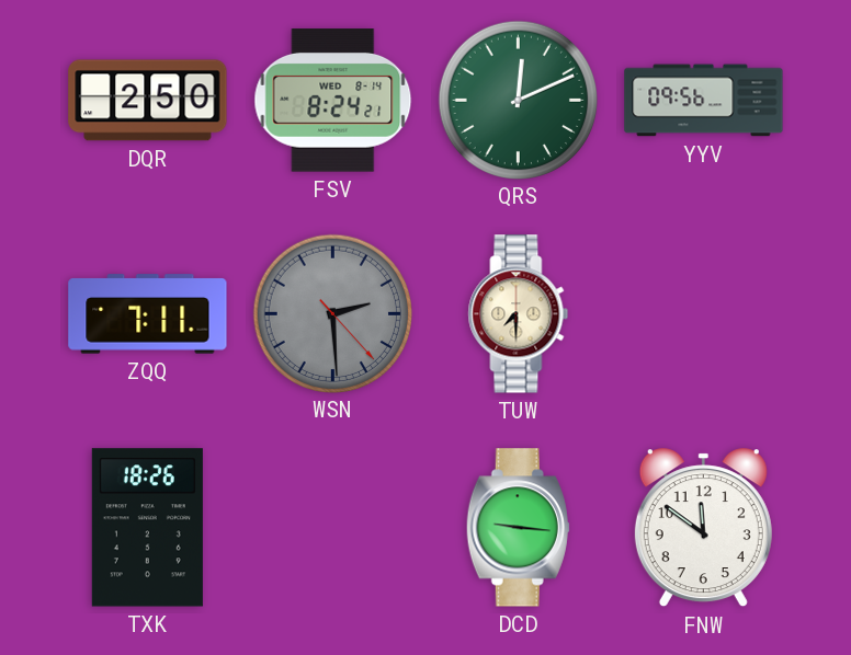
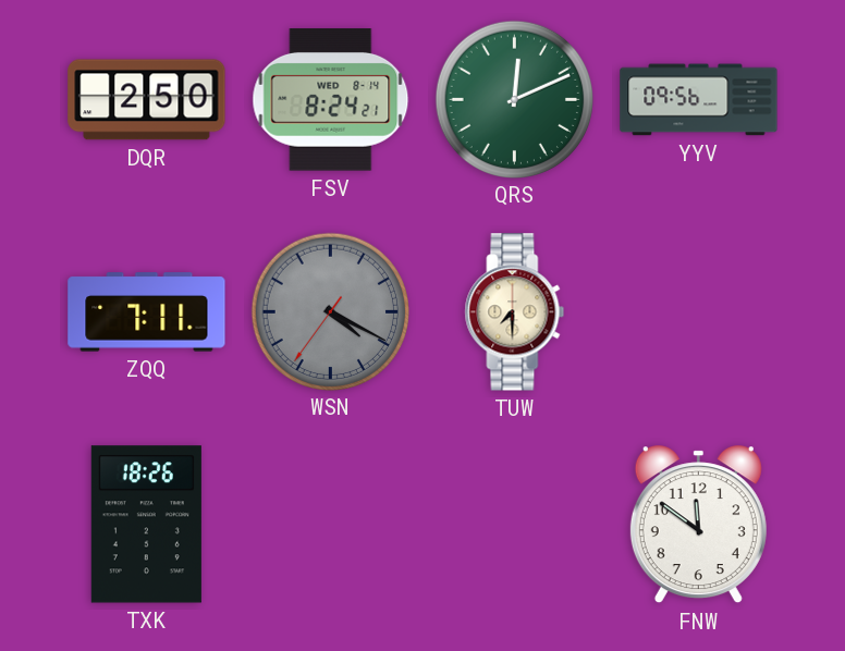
WSN: 2:29 -> 4:19 (330, 311)
DCD: 9:16 -> none (518, 528)
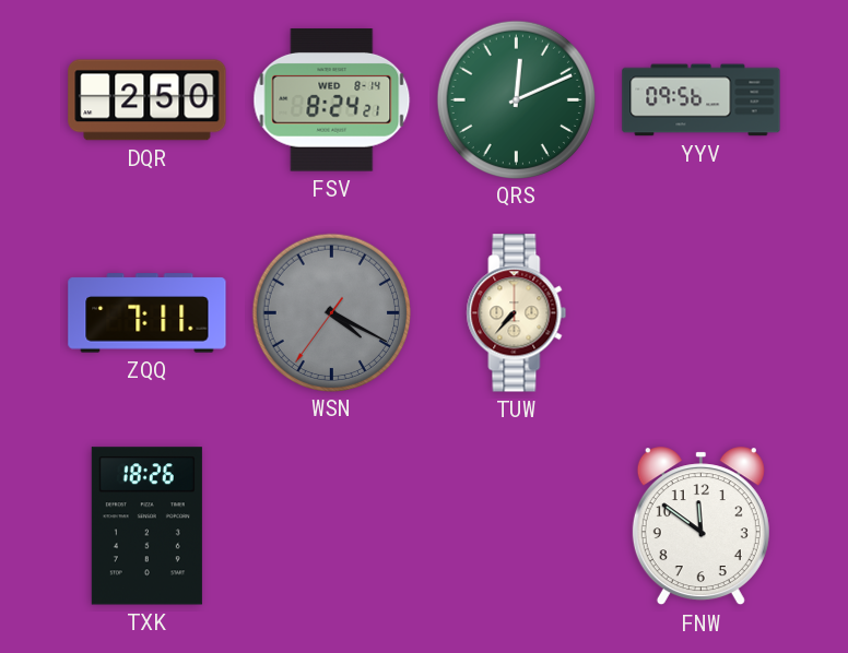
TUW: 7:30 -> 7:37 (517, 313)
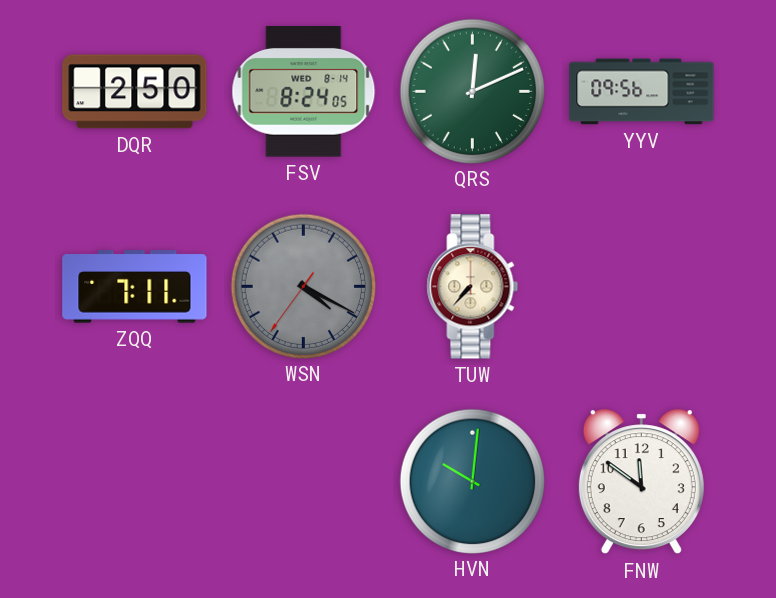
FSV: 8:24:21 -> 8:24:05 (304, 92)
TXK: 18:26 -> none (146, 526)
HVN: none -> 10:01 (472, 481)
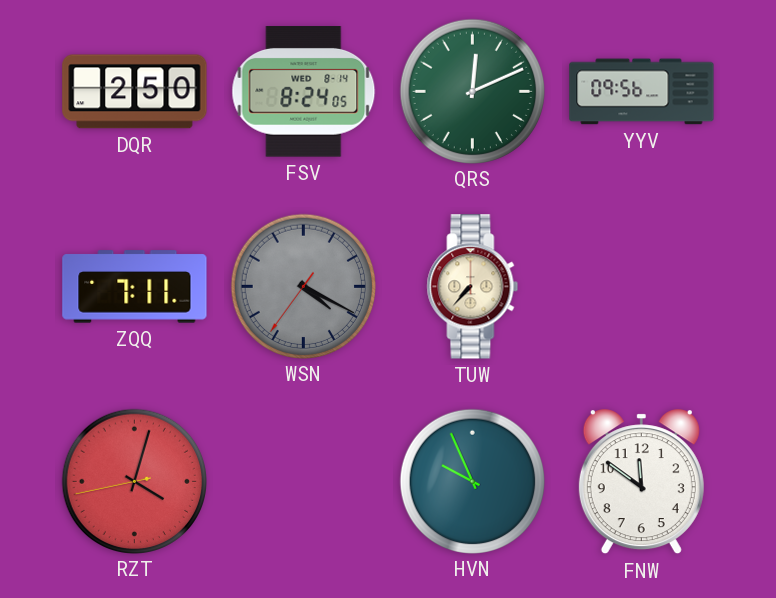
RZT: none -> 4:02 (134, 481)
HVN: 10:01 -> 9:56 (472, 481)
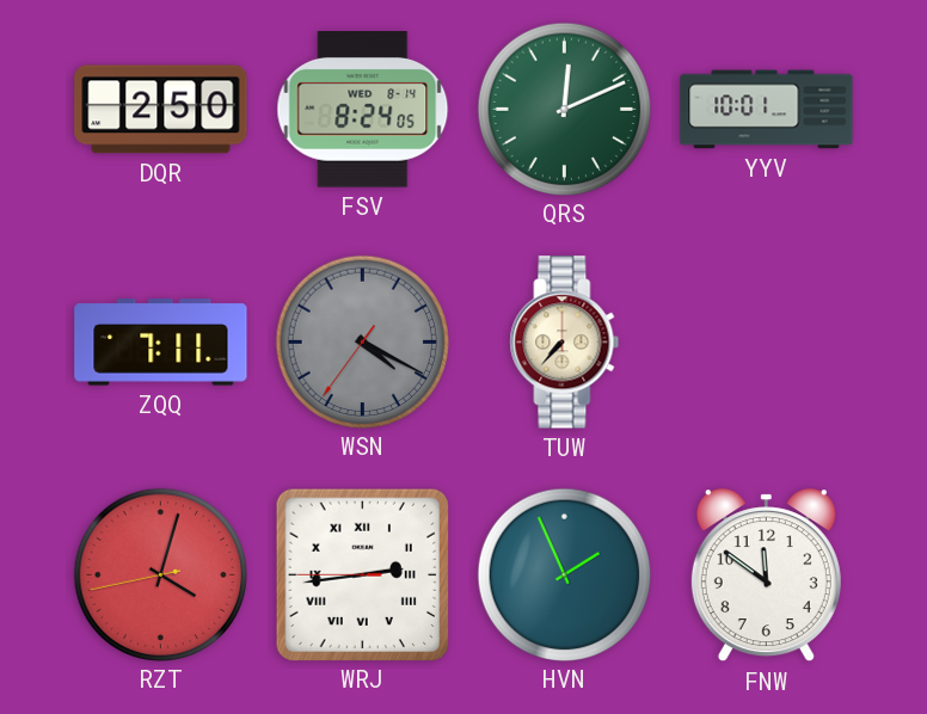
YYV: 09:56 -> 10:01 (767, 110)
WRJ: none -> 2:43 (362, 574)
HVN: 9:56 -> 1:56 (564, 574)
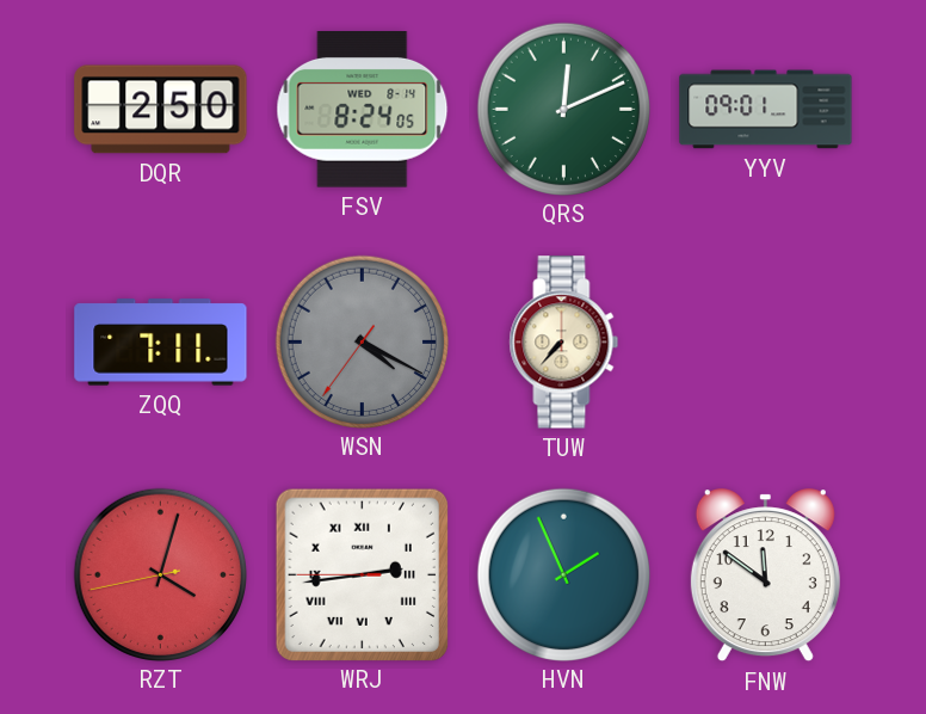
YYV: 10:01 -> 09:01 (766, 110)
